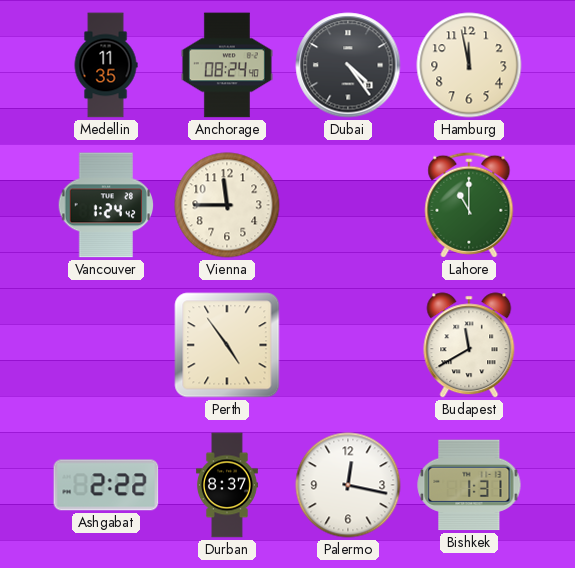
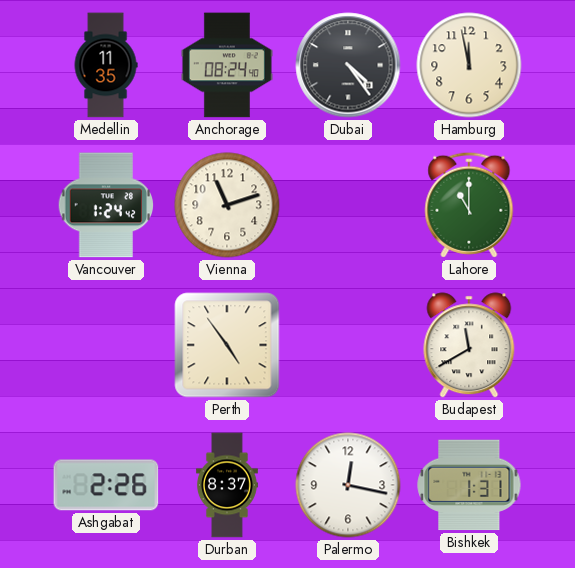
Vienna: 11:45 -> 11:12 (227, 205)
Ashgabat: 2:22 -> 2:26 (106, 485)
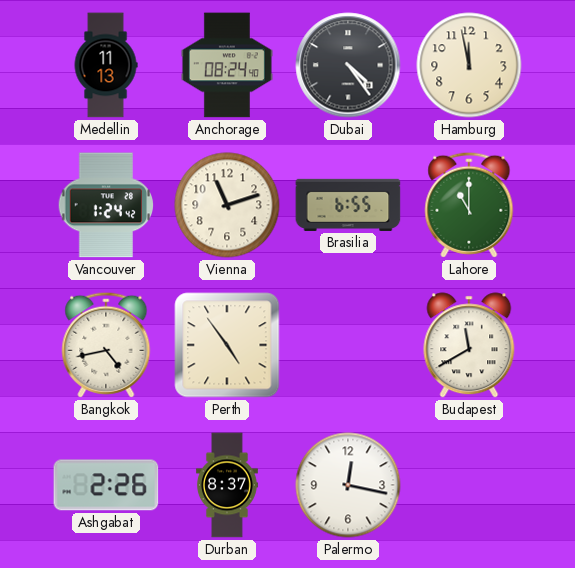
Medellin: 11:35 -> 11:13 (106, 65)
Brasilia: none -> 6:55 (348, 205)
Bangkok: none -> 4:43 (106, 345)
Bishkek: 1:31 -> none (469, 485)
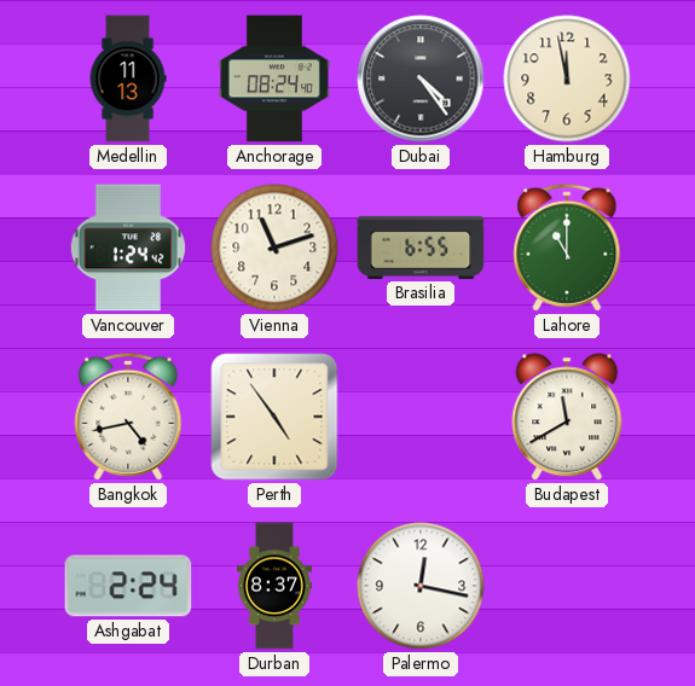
Ashgabat: 2:26 -> 2:24 (128, 586)
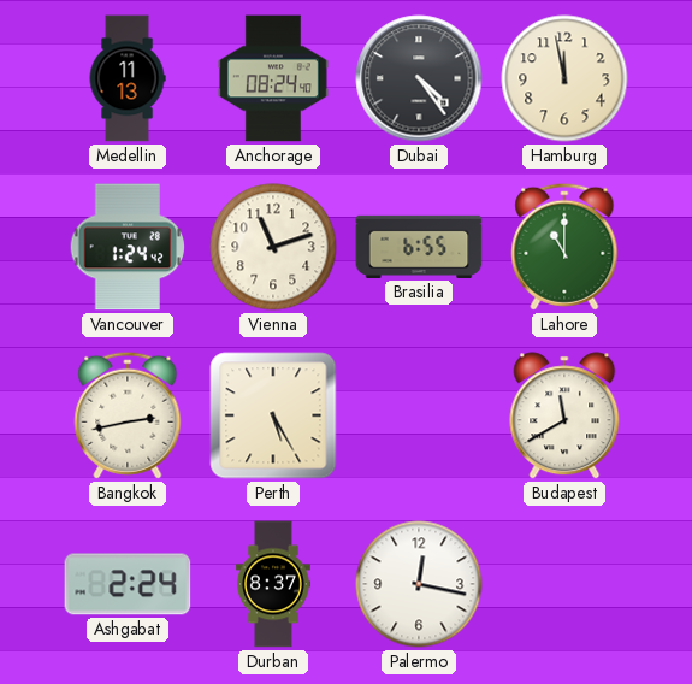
Bangkok: 4:43 -> 2:43 (128, 415)
Perth: 4:54 -> 5:25 (273, 415)
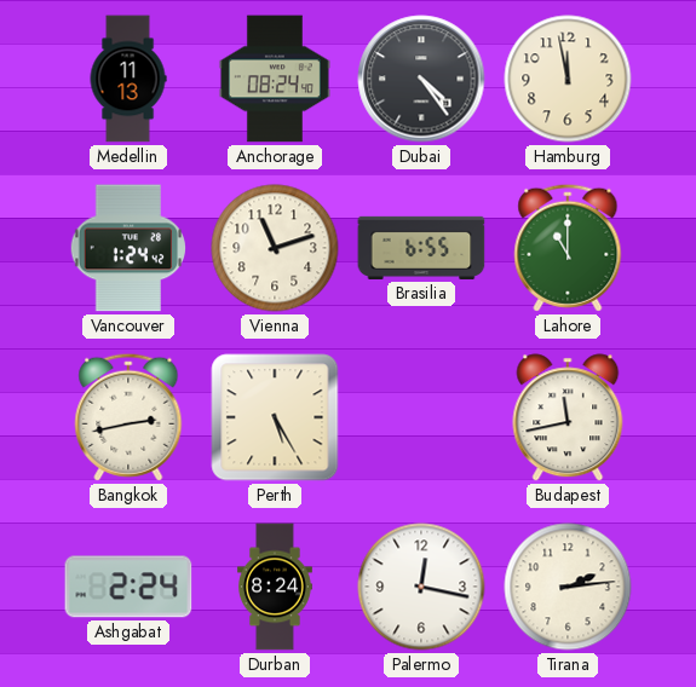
Budapest: 11:40 -> 11:43 (568, 417)
Durban: 8:37 -> 8:24 (276, 587)
Tirana: none -> 2:14 (568, 587)
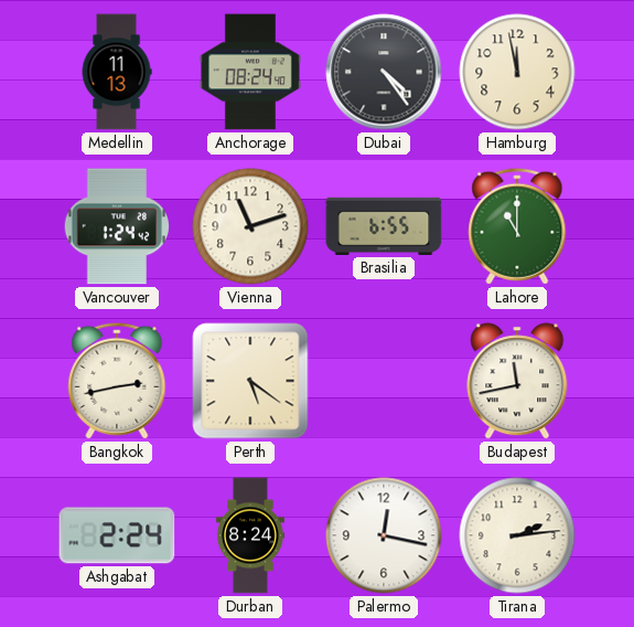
Perth: 5:25 -> 5:21 (250, 381)
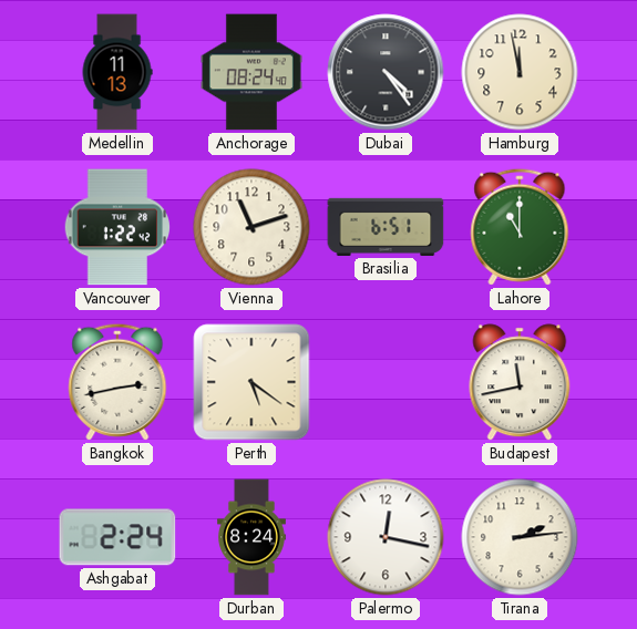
Vancouver: 1:24 -> 1:22 (117, 227)
Brasilia: 6:55 -> 6:51 (386, 227)
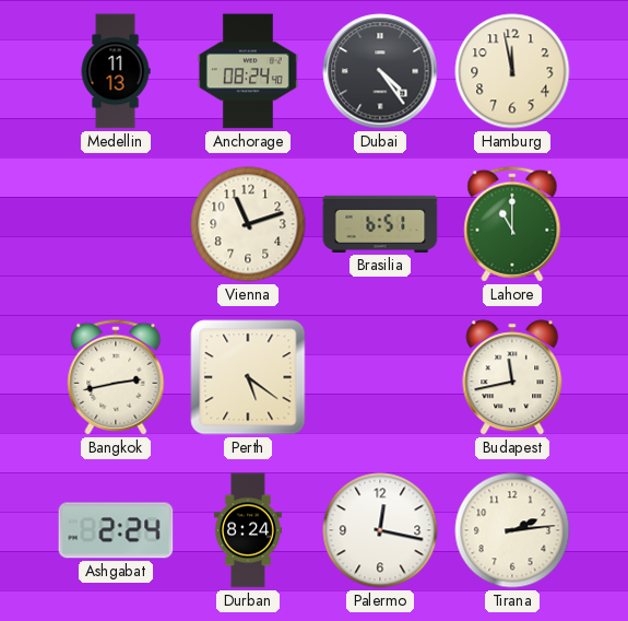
Vancouver: 1:22 -> none (117, 227)
